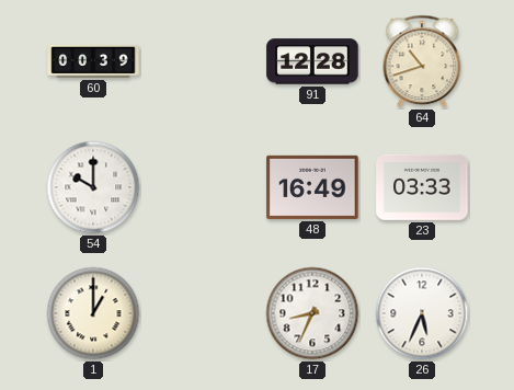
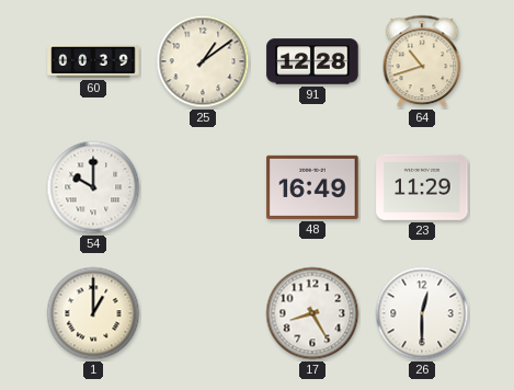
25: none -> 1:09 (203, 61)
23: 03:33 -> 11:29 (422, 187)
17: 8:34 -> 8:25 (312, 313)
26: 5:34 -> 12:30 (422, 313)
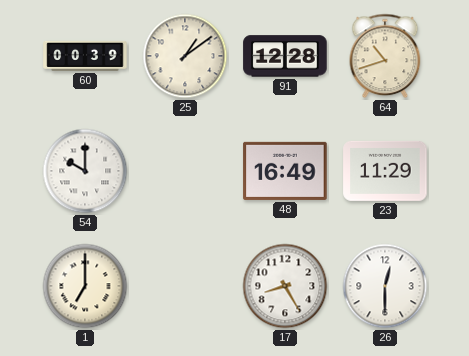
1: 1:00 -> 7:00 (85, 286)
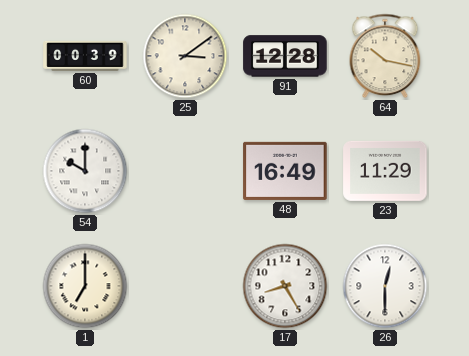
25: 1:09 -> 3:09 (185, 56)
64: 10:42 -> 10:17 (385, 56)
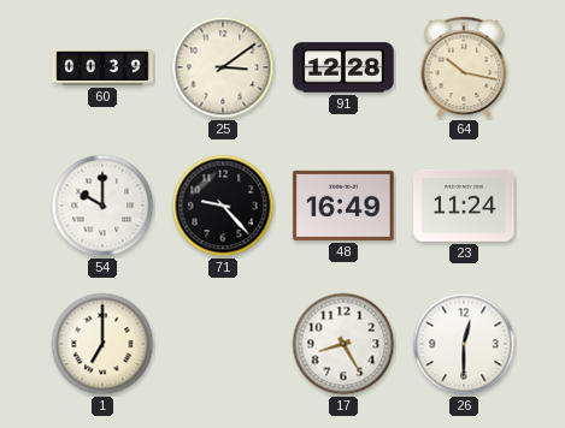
71: none -> 9:23 (223, 206)
23: 11:29 -> 11:24 (464, 206)
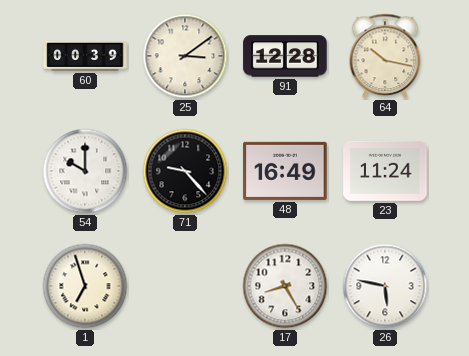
1: 7:00 -> 6:57 (85, 286)
26: 12:30 -> 5:47 (385, 286)
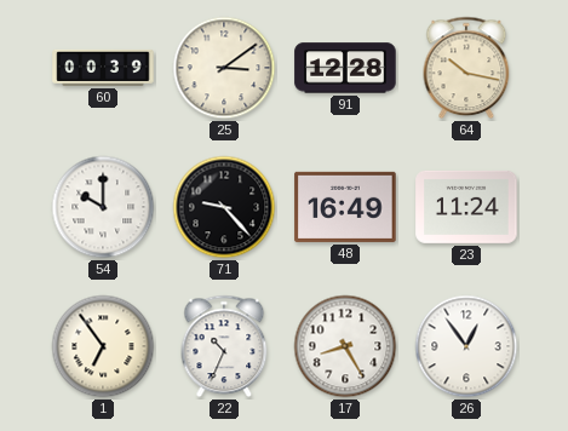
1: 6:57 -> 6:54 (103, 346)
22: none -> 10:34 (224, 346)
26: 5:47 -> 12:54 (466, 346)
